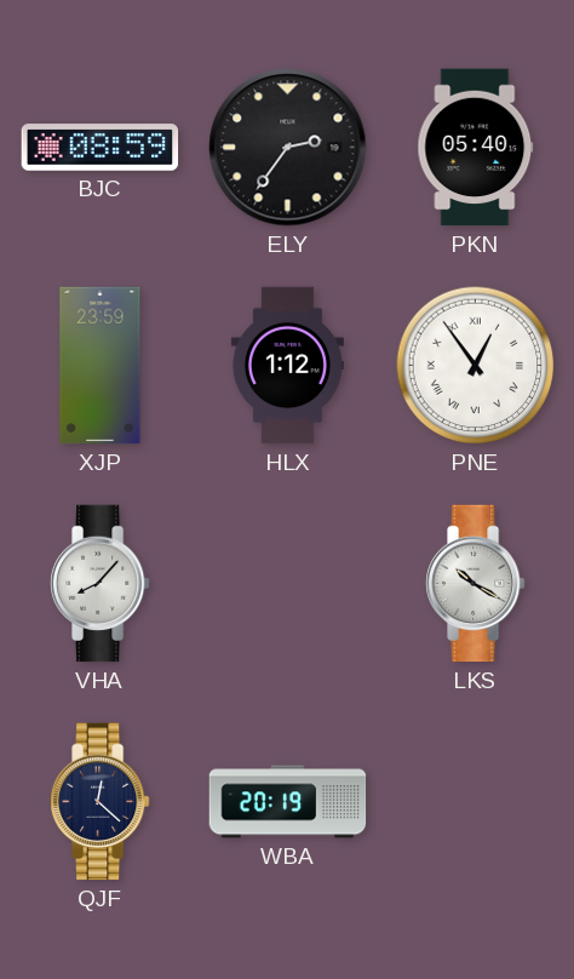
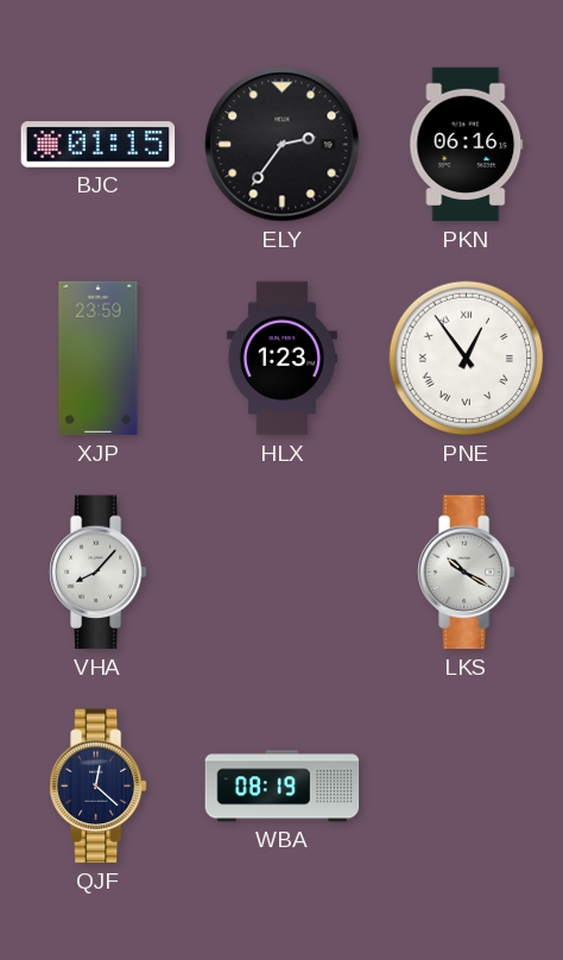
BJC: 08:59 -> 01:15 (99, 145)
PKN: 05:40 -> 06:16 (467, 145)
HLX: 1:12 -> 1:23 (281, 359)
WBA: 20:19 -> 08:19 (283, 787)
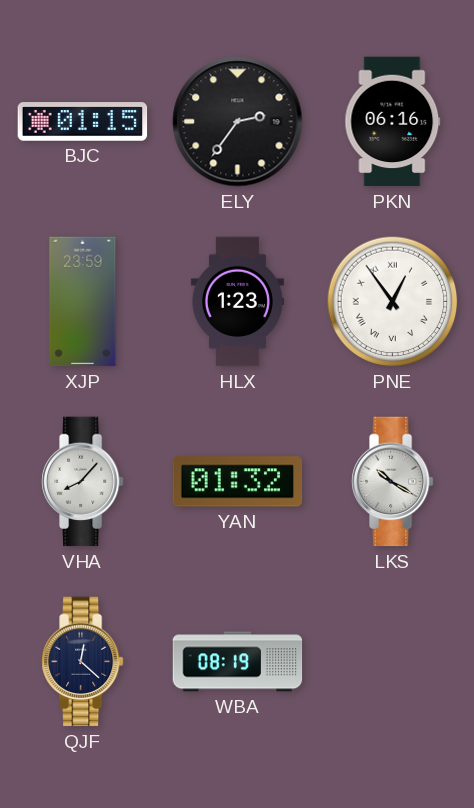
YAN: none -> 01:32 (238, 482)
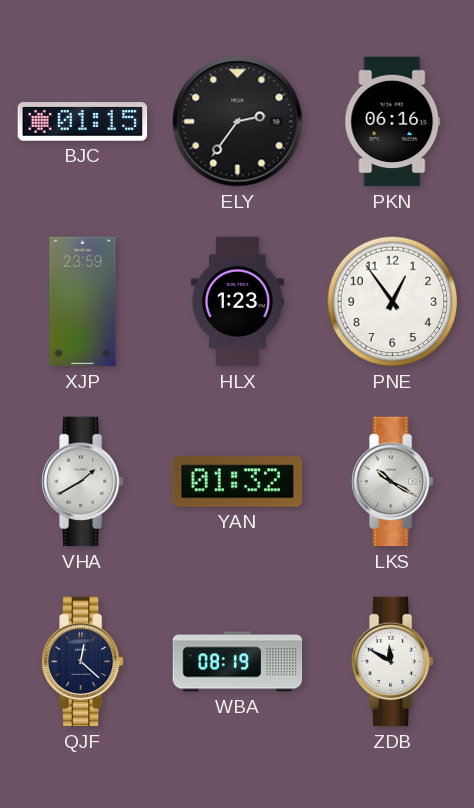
PNE numerals: Roman -> Arabic (393, 302)
VHA: 8:07 -> 1:40 (83, 482)
ZDB: none -> 11:50 (393, 662)
